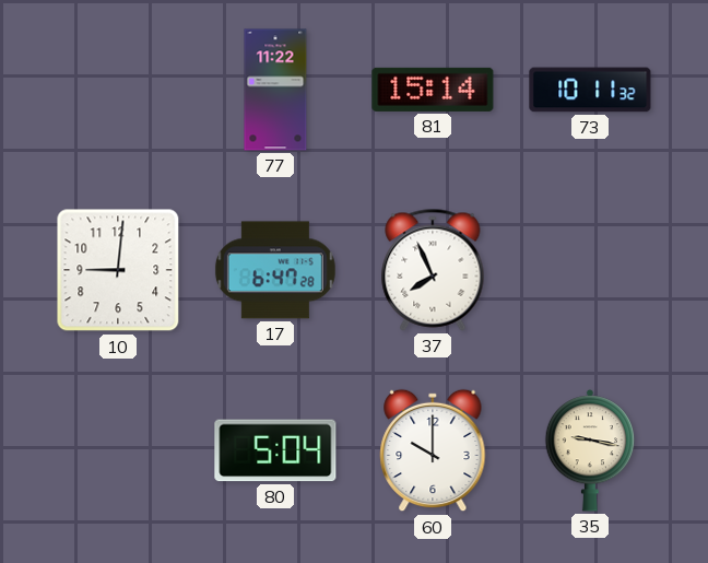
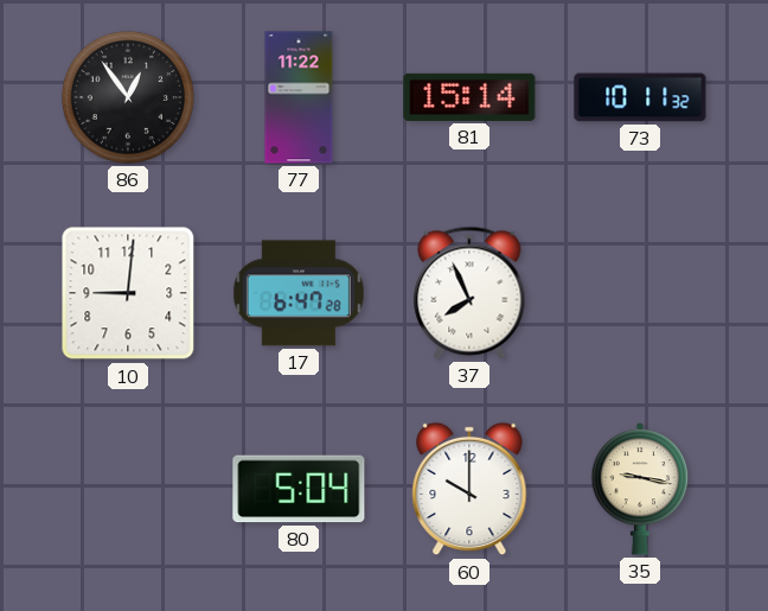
86: none -> 12:54 (128, 97)
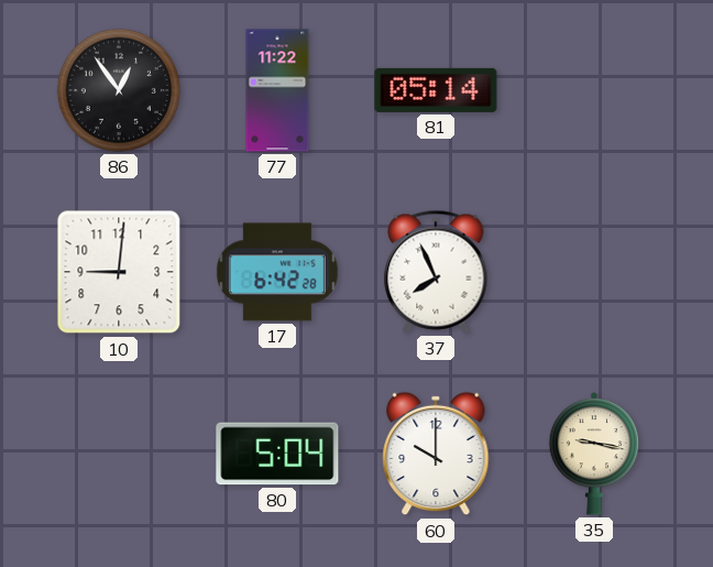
81: 15:14 -> 05:14 (436, 90)
73: 10:11 -> none (640, 97)
17: 6:47 -> 6:42 (277, 272)
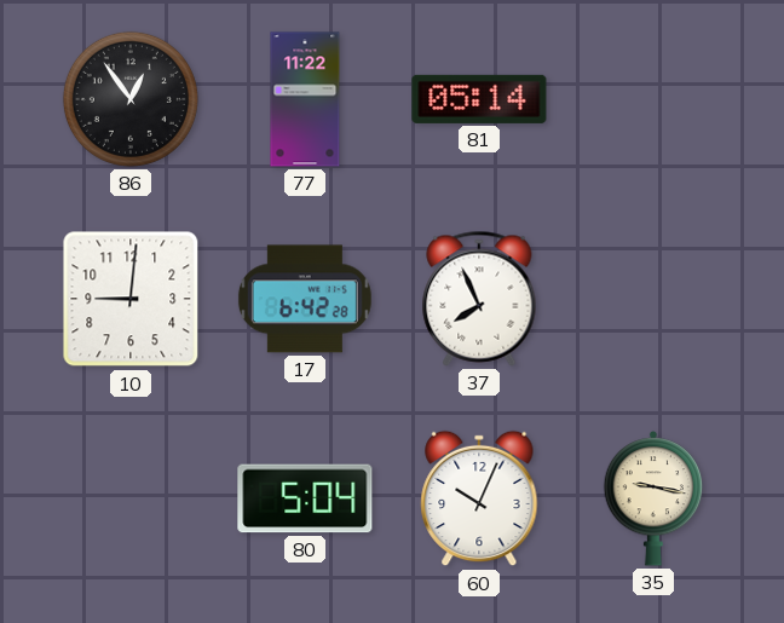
60: 10:00 -> 10:04 (479, 498)
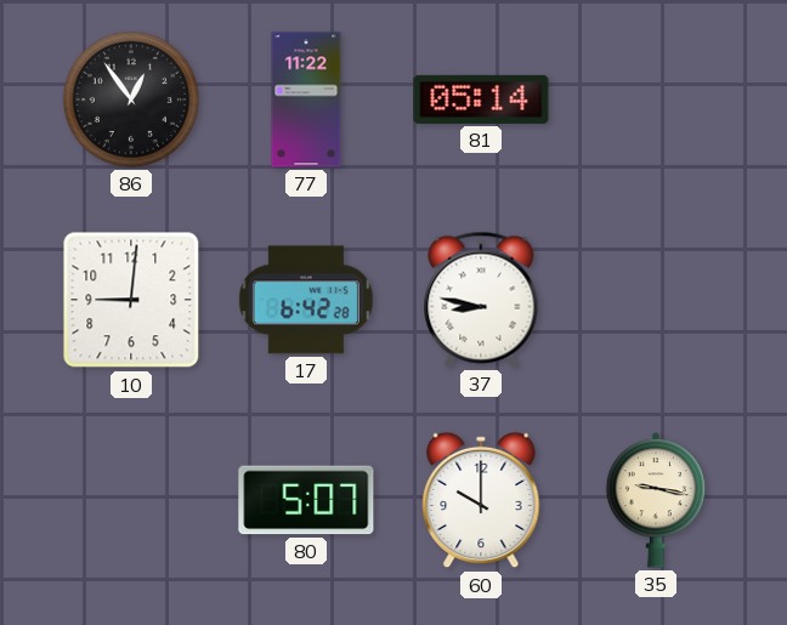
37: 7:56 -> 8:47 (481, 300)
80: 5:04 -> 5:07 (306, 500)
60: 10:04 -> 10:00 (481, 500)
